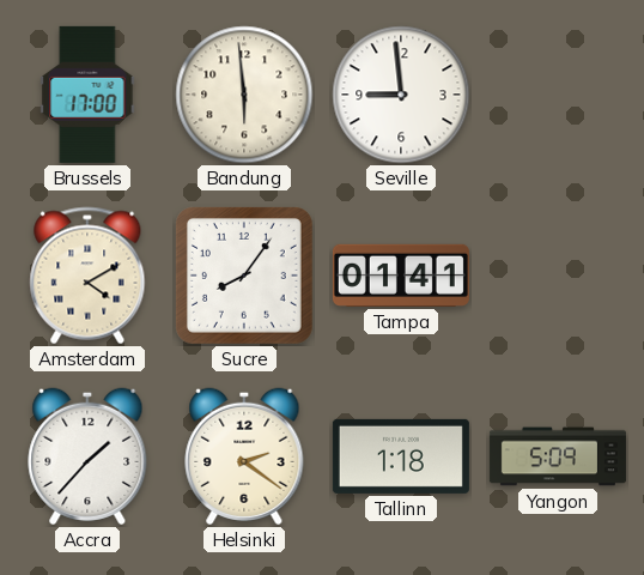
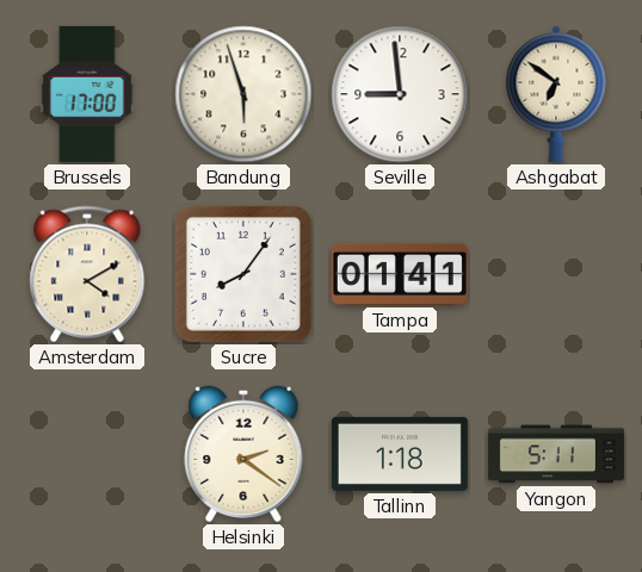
Bandung: 5:59 -> 5:57 (243, 94)
Ashgabat: none -> 6:51 (556, 94)
Accra: 1:37 -> none (87, 456)
Yangon: 5:09 -> 5:11 (556, 454)
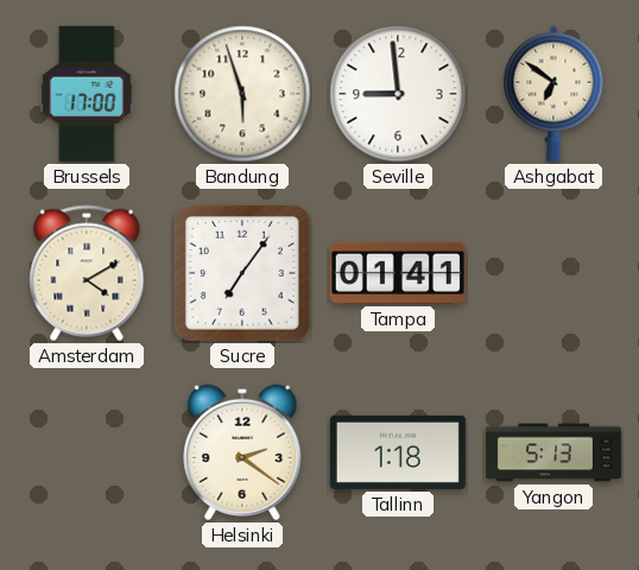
Sucre: 8:06 -> 7:06 (242, 273)
Yangon: 5:11 -> 5:13 (553, 452)
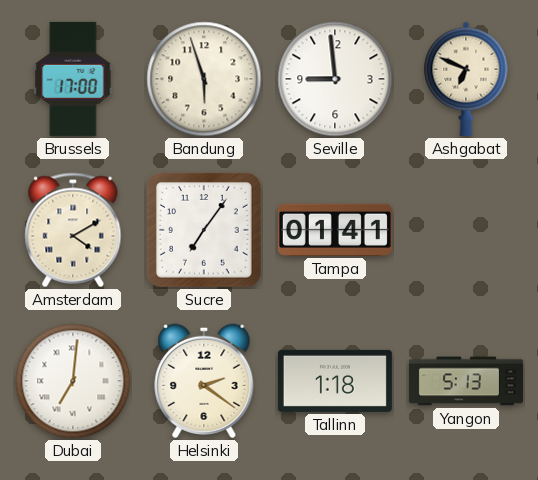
Ashgabat: 6:51 -> 6:49 (466, 79)
Dubai: none -> 7:01 (73, 381)
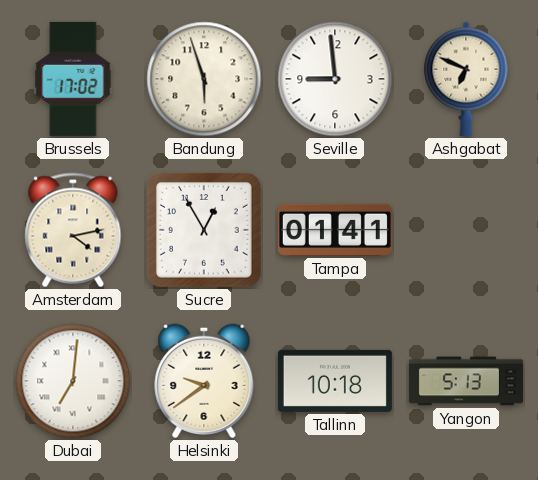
Brussels: 17:00 -> 17:02 (73, 79)
Amsterdam: 4:10 -> 4:13 (73, 230)
Sucre: 7:06 -> 12:55 (204, 230)
Helsinki: 2:21 -> 9:39 (204, 381)
Tallinn: 1:18 -> 10:18 (335, 381)
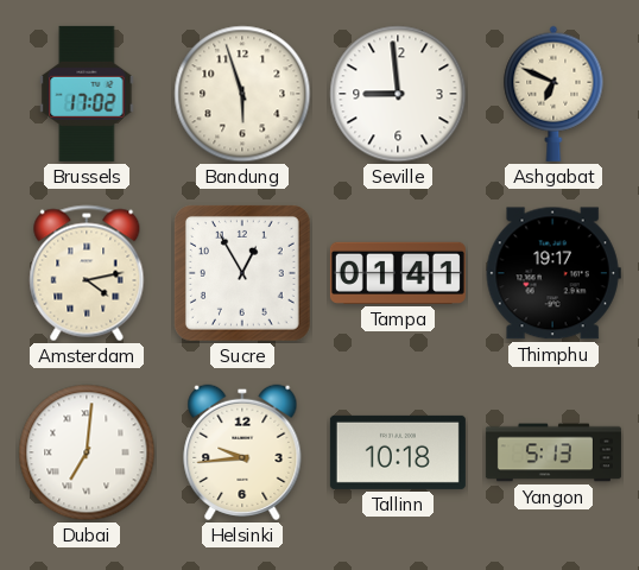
Thimphu: none -> 19:17 (553, 273)
Helsinki: 9:39 -> 9:44 (242, 452)
